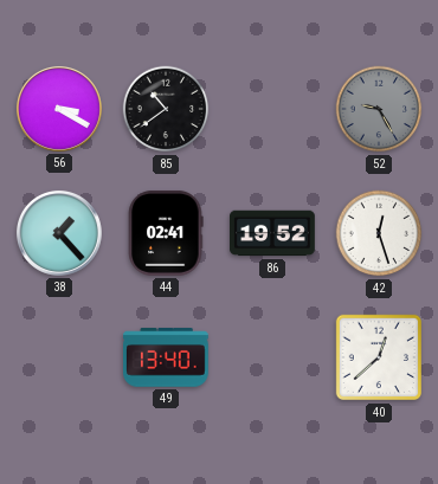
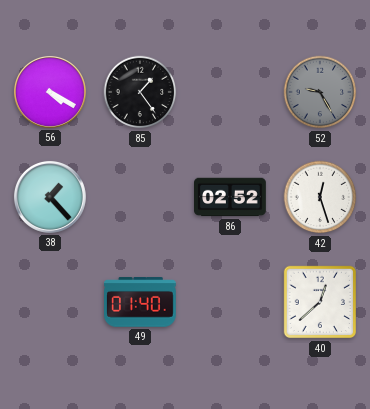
56: 3:20 -> 4:20 (50, 92)
85: 10:39 -> 1:24 (140, 92)
44: 02:41 -> none (166, 233)
86: 19:52 -> 02:52 (231, 197)
49: 13:40 -> 01:40 (141, 302)
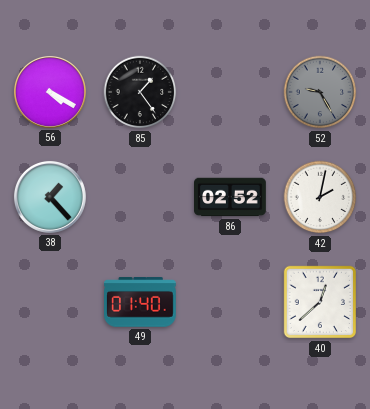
42: 12:27 -> 2:02 (320, 197)
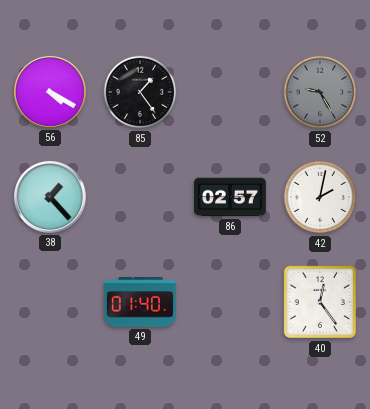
86: 02:52 -> 02:57 (231, 197)
40: 12:38 -> 12:24 (320, 302)
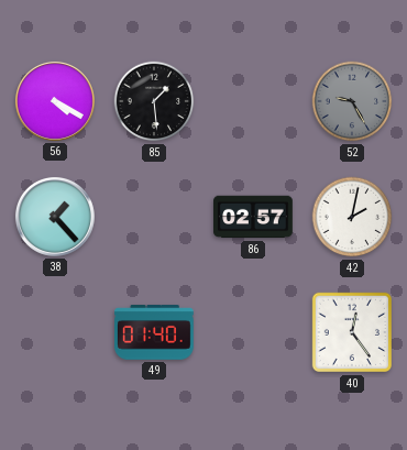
85: 1:24 -> 1:29 (154, 101)
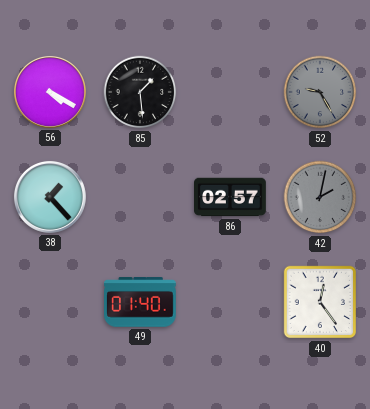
42 dial: white -> grey (320, 197)
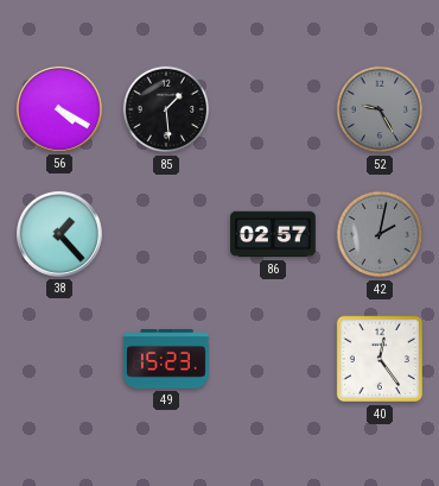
49: 01:40 -> 15:23 (167, 359)
